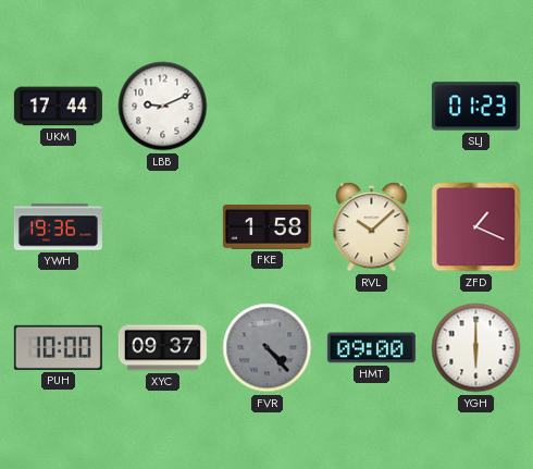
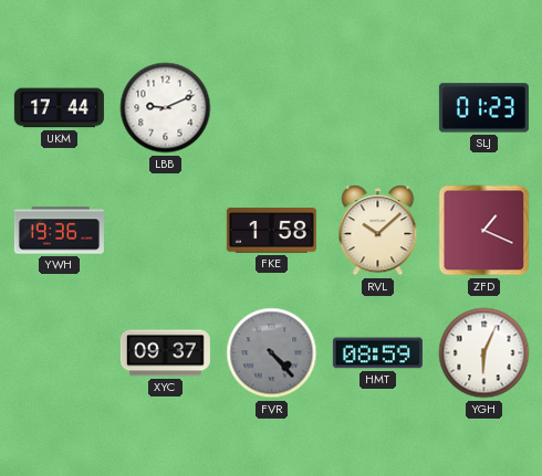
PUH: 10:00 -> none (58, 347)
HMT: 09:00 -> 08:59 (377, 353)
YGH: 6:00 -> 6:04 (484, 353)
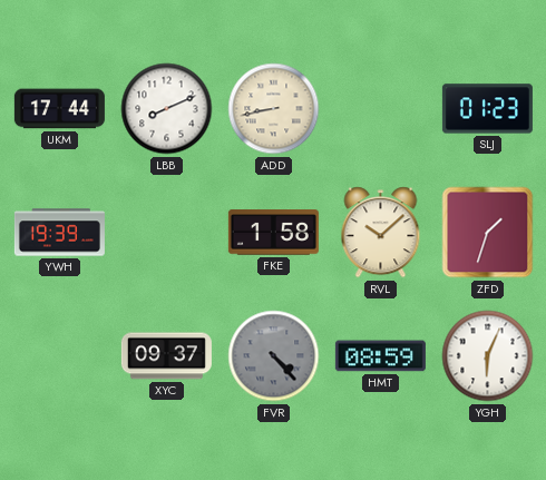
LBB: 9:11 -> 8:11 (167, 109)
ADD: none -> 8:43 (274, 109)
YWH: 19:36 -> 19:39 (59, 233)
ZFD: 1:19 -> 1:33 (488, 233)
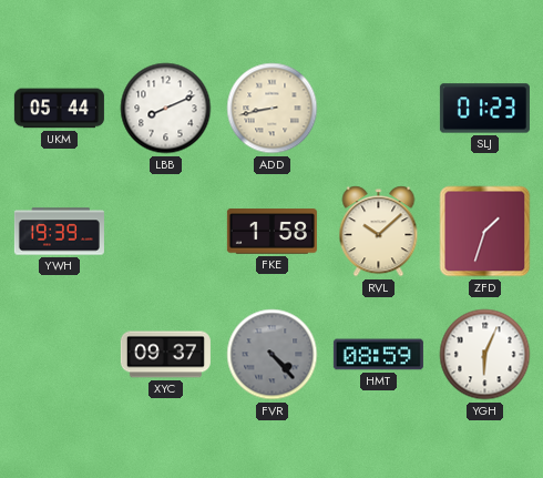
UKM: 17:44 -> 05:44 (59, 109)
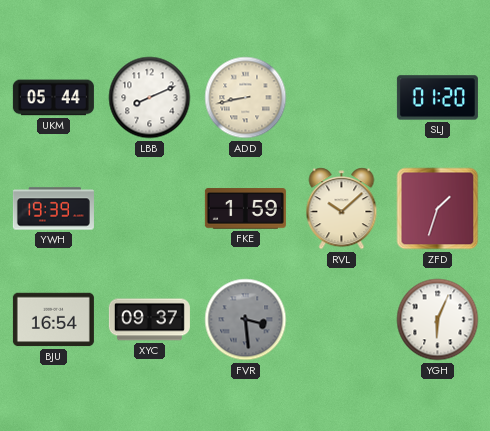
SLJ: 01:23 -> 01:20 (437, 98)
FKE: 1:58 -> 1:59 (245, 209)
BJU: none -> 16:54 (53, 320)
FVR: 4:23 -> 3:29 (246, 320)
HMT: 08:59 -> none (378, 355)
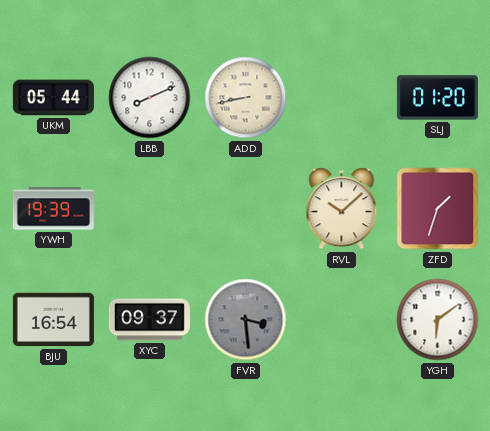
FKE: 1:59 -> none (245, 209)
YGH: 6:04 -> 6:09 (438, 320)
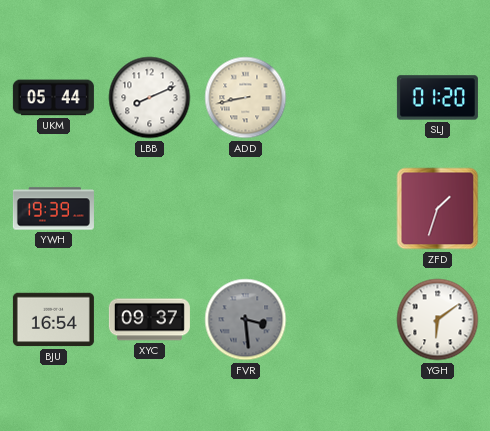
RVL: 10:08 -> none (342, 209)
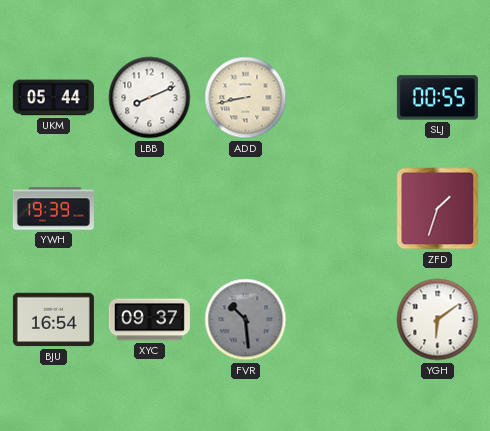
SLJ: 01:20 -> 00:55 (437, 98)
FVR: 3:29 -> 10:29 (246, 320)
